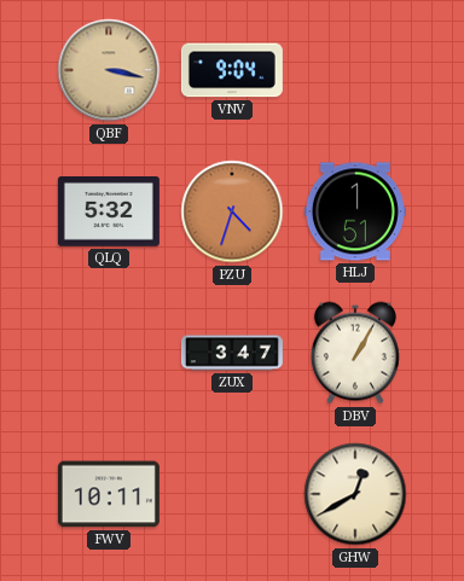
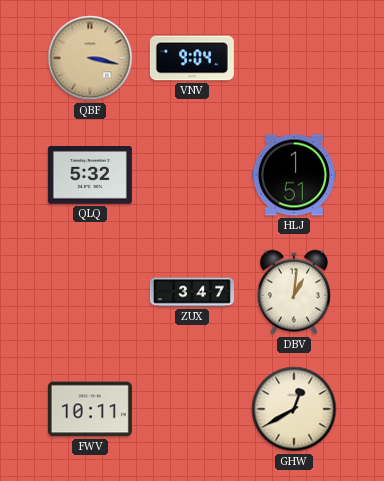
PZU: 4:33 -> none (232, 211)
DBV: 1:05 -> 1:01 (294, 292)
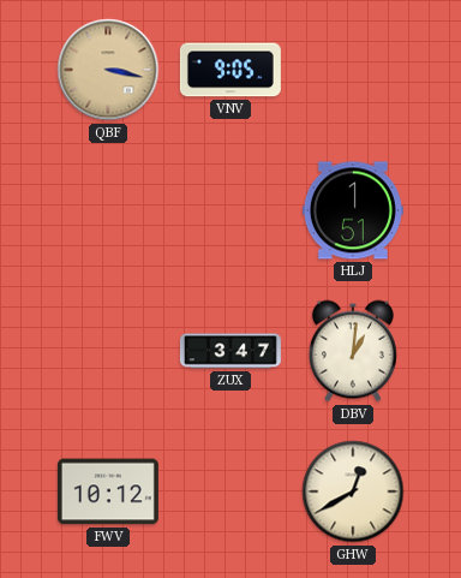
VNV: 9:04 -> 9:05 (230, 70)
QLQ: 5:32 -> none (90, 176)
FWV: 10:11 -> 10:12 (108, 491)
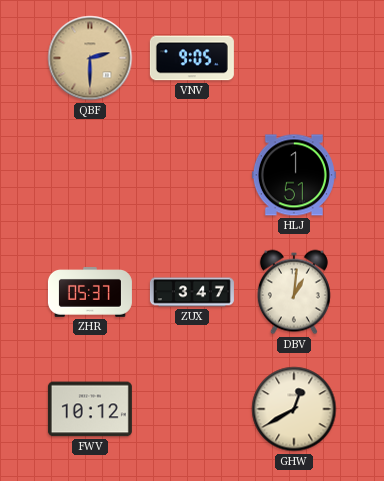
QBF: 3:17 -> 2:30 (90, 58)
ZHR: none -> 05:37 (90, 292)
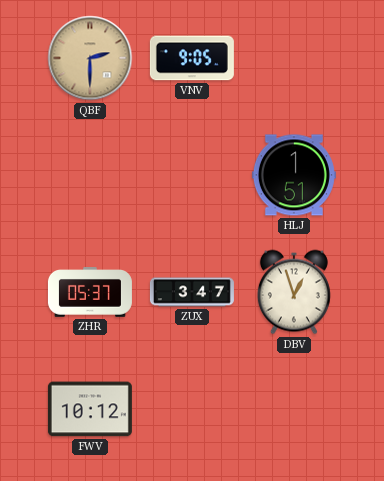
DBV: 1:01 -> 12:57 (294, 292)
GHW: 12:40 -> none (294, 409)
